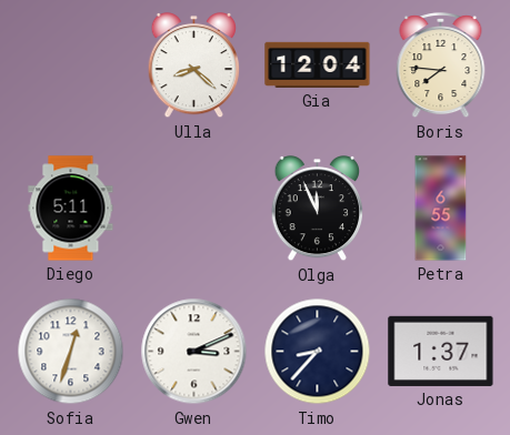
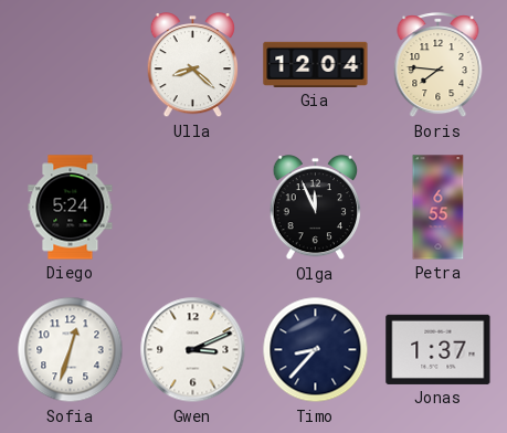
Diego: 5:11 -> 5:24 (71, 208)
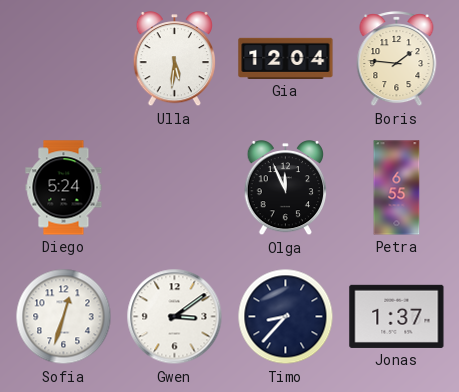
Ulla: 8:22 -> 5:31 (175, 60)
Boris: 7:46 -> 1:46 (397, 59)
Gwen: 3:11 -> 3:09 (175, 317)
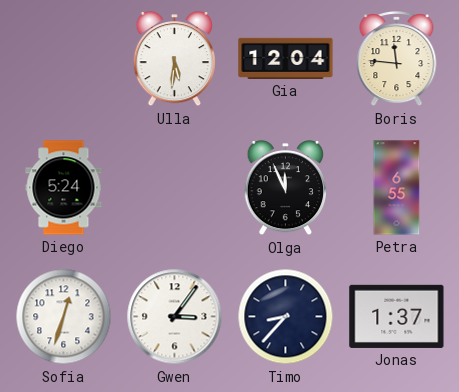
Boris: 1:46 -> 11:46 (397, 59)
Gwen: 3:09 -> 3:06 (175, 317)
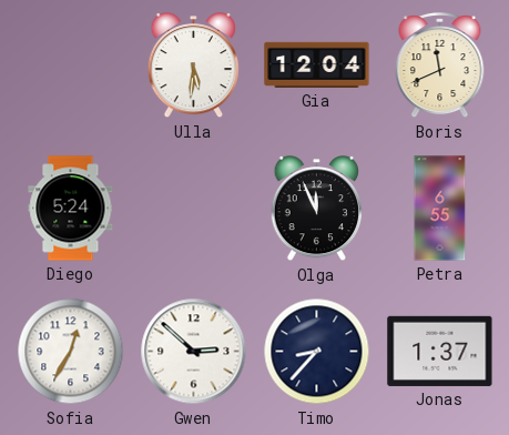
Boris: 11:46 -> 11:41 (440, 65)
Sofia: 12:33 -> 12:35 (71, 352)
Gwen: 3:06 -> 2:52 (194, 352)
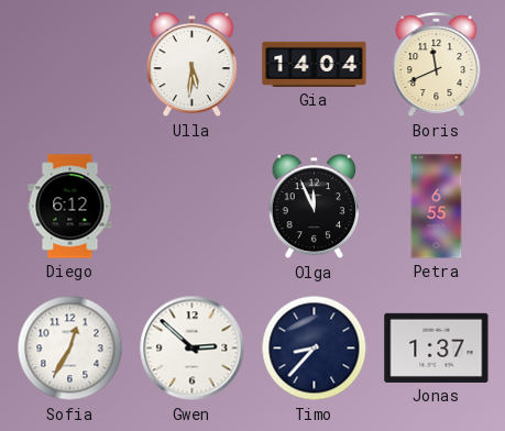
Gia: 12:04 -> 14:04 (315, 64)
Diego: 5:24 -> 6:12 (70, 207)
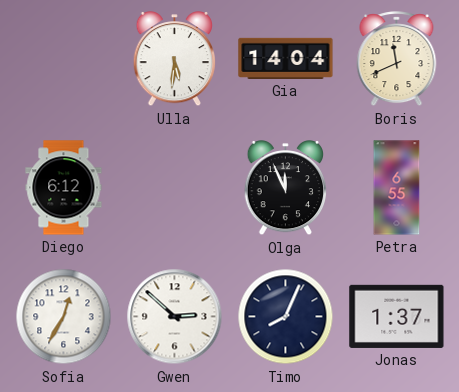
Timo: 8:37 -> 8:04 (286, 317)
